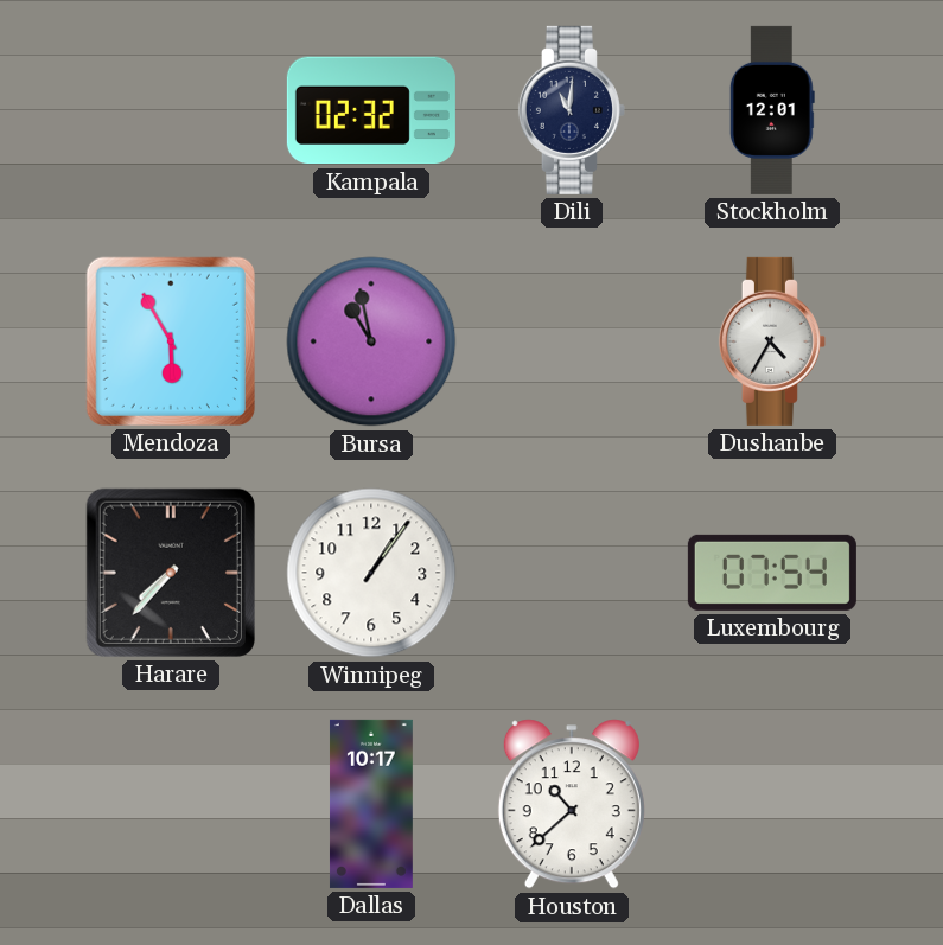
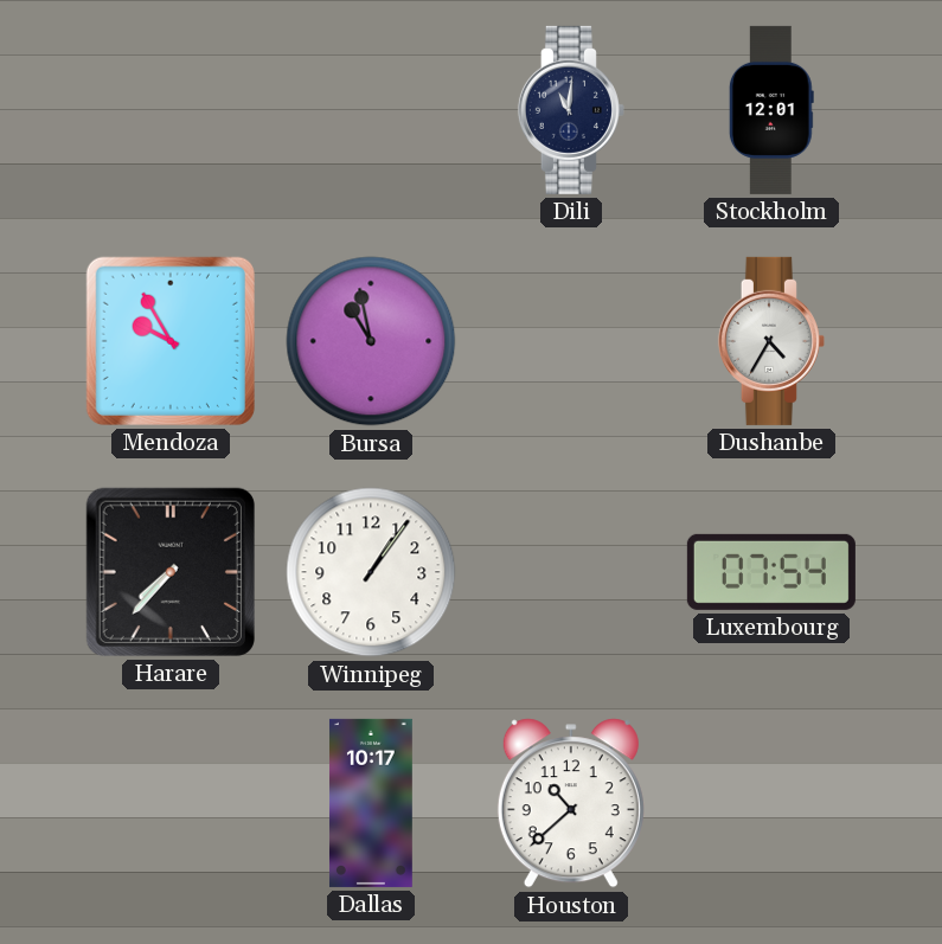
Kampala: 02:32 -> none (371, 110)
Mendoza: 5:55 -> 9:55 (171, 341)
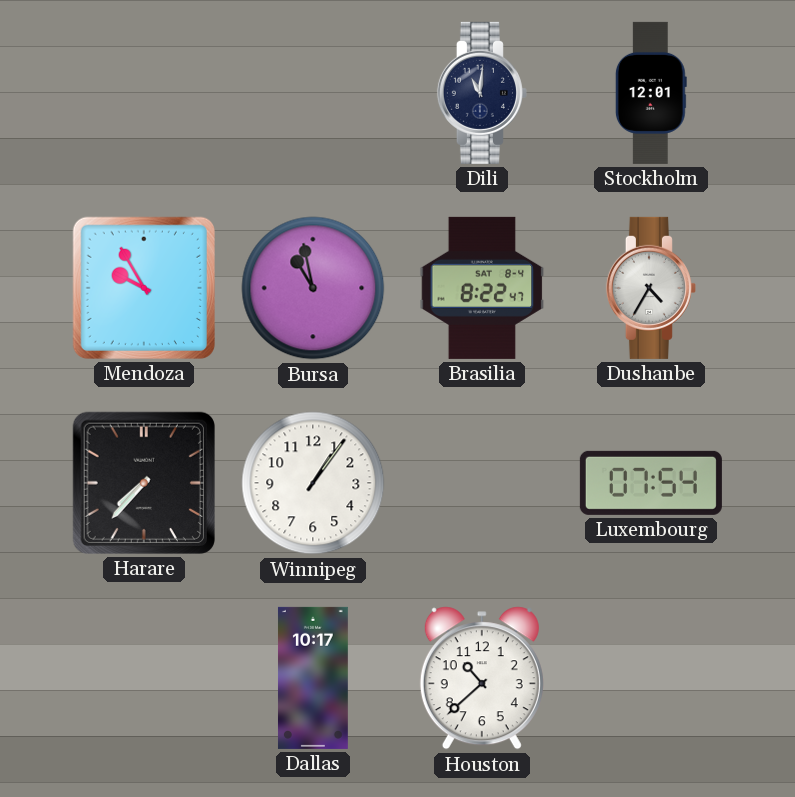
Brasilia: none -> 8:22 (482, 288)
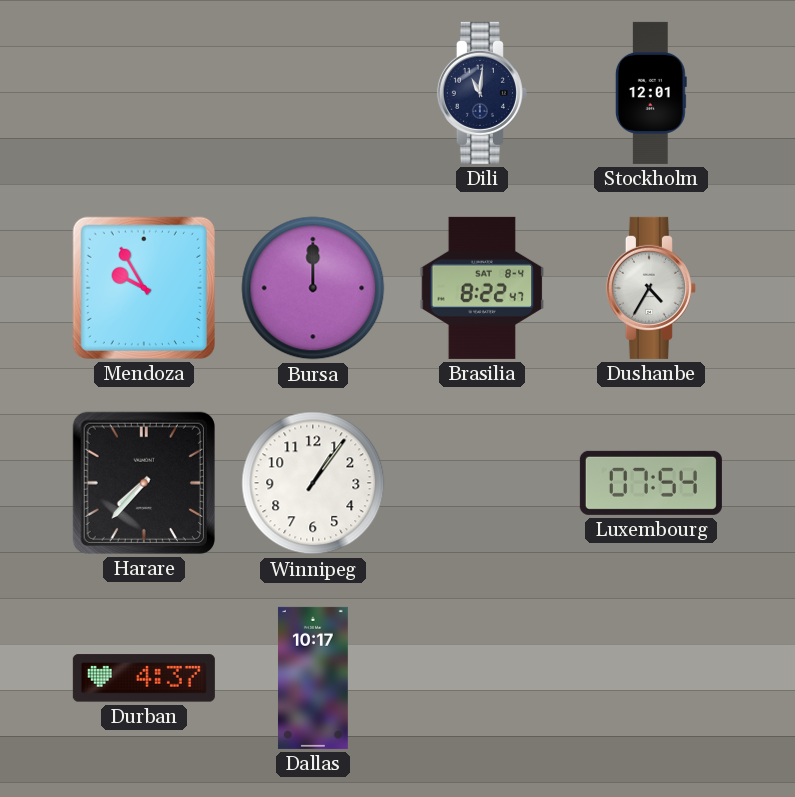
Bursa: 10:58 -> 12:00 (313, 288)
Durban: none -> 4:37 (144, 678)
Houston: 10:38 -> none (482, 678)
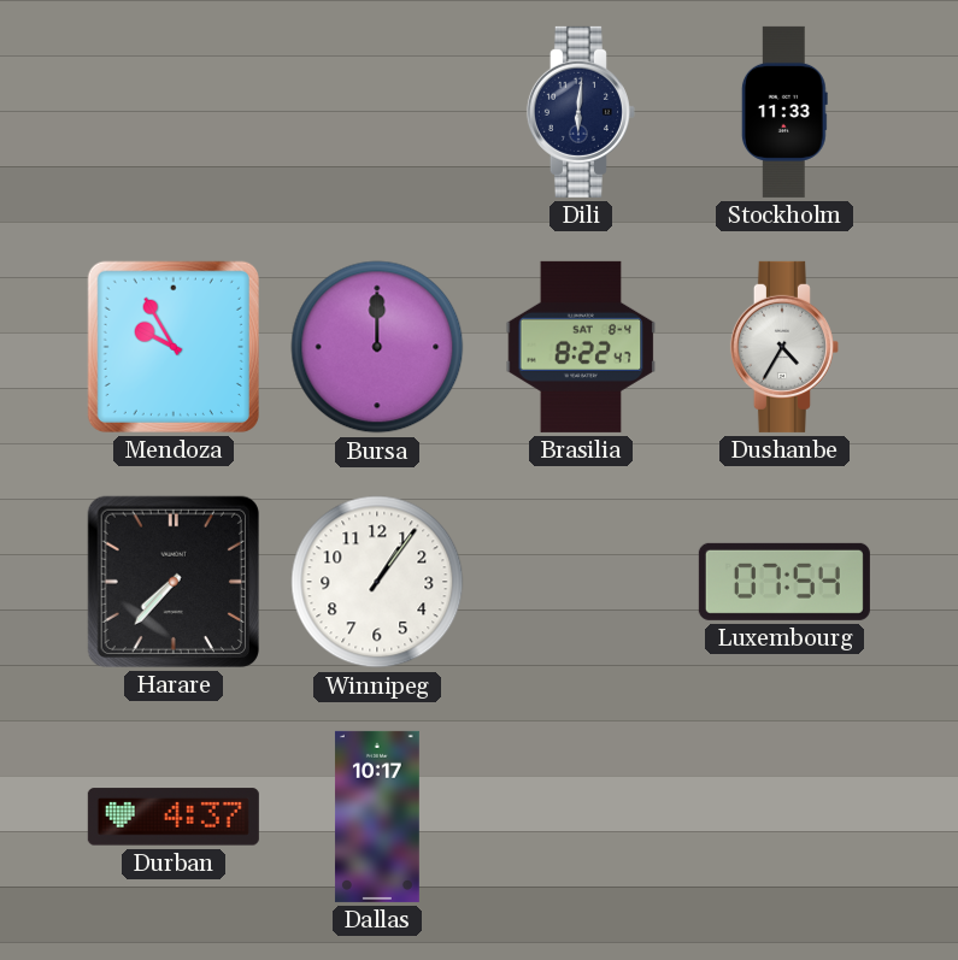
Dili: 11:01 -> 6:01 (581, 112)
Stockholm: 12:01 -> 11:33 (784, 112)
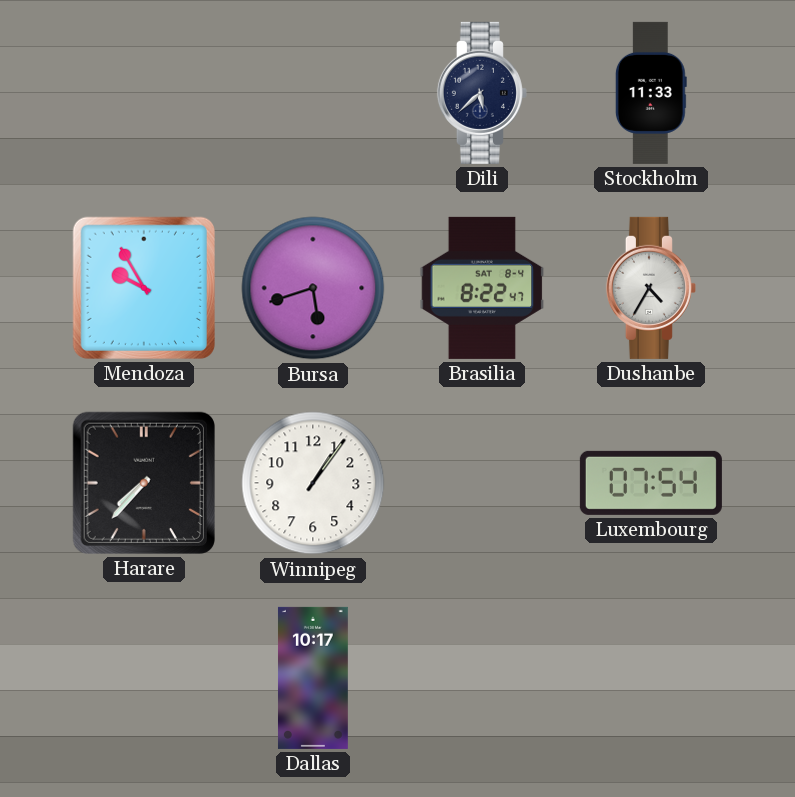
Dili: 6:01 -> 5:38 (482, 93)
Bursa: 12:00 -> 5:42 (313, 288)
Durban: 4:37 -> none (174, 817)
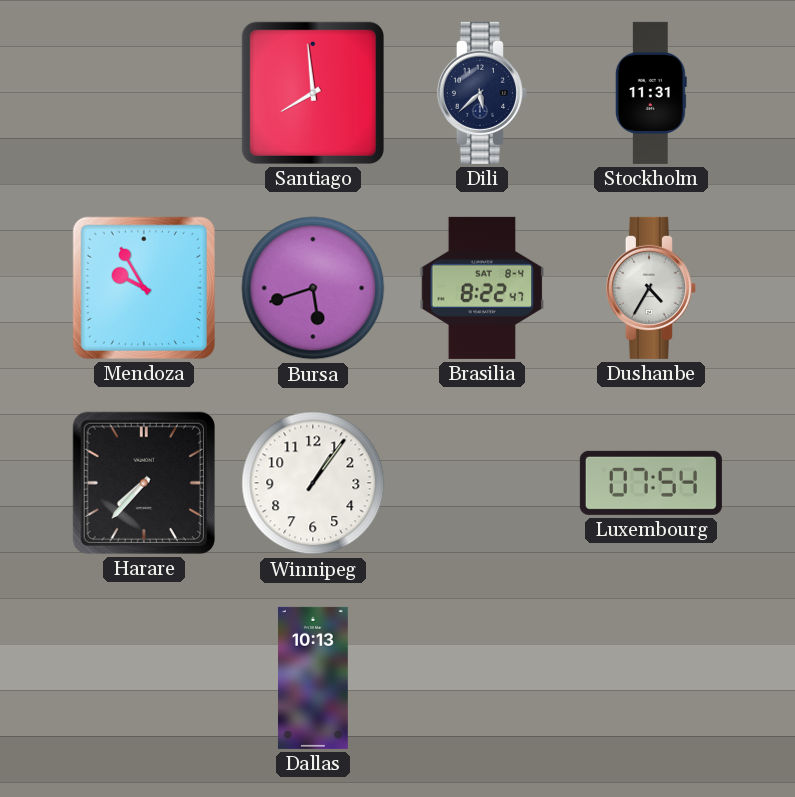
Santiago: none -> 7:59 (313, 93)
Stockholm: 11:33 -> 11:31 (651, 93)
Dallas: 10:17 -> 10:13 (313, 678)
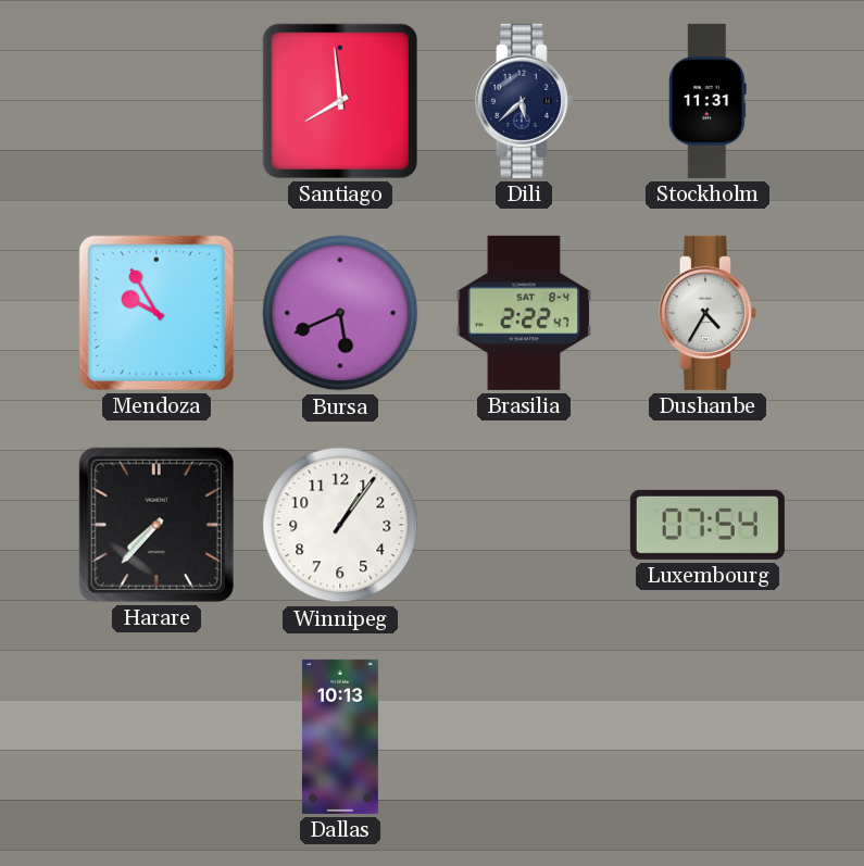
Bursa: 5:42 -> 5:41 (340, 313)
Brasilia: 8:22 -> 2:22 (524, 313)
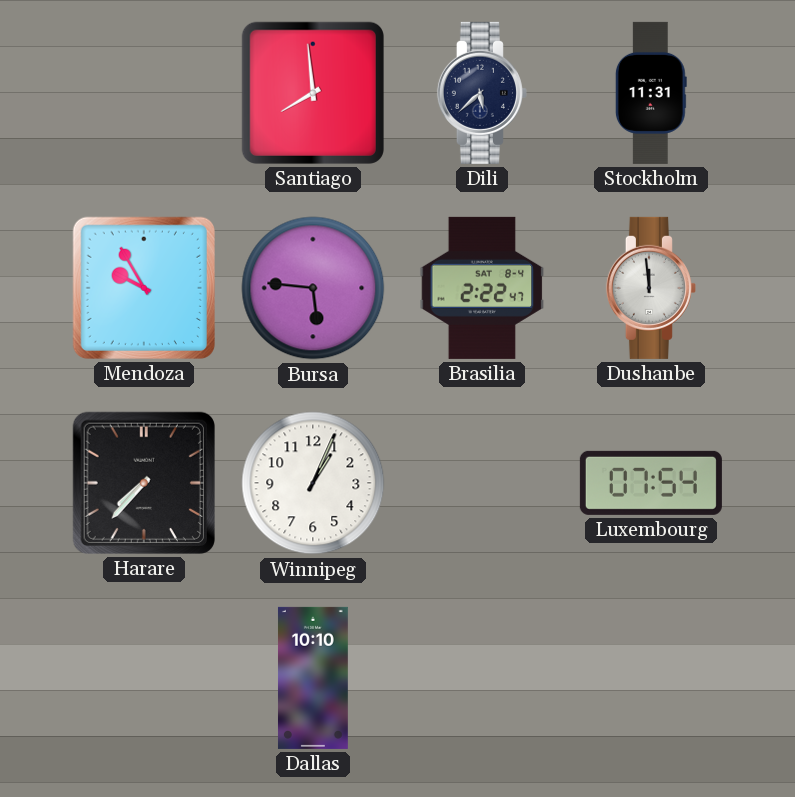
Bursa: 5:41 -> 5:46 (313, 288)
Dushanbe: 4:35 -> 11:59 (651, 288)
Winnipeg: 1:06 -> 1:04 (313, 483)
Dallas: 10:13 -> 10:10 (313, 678)
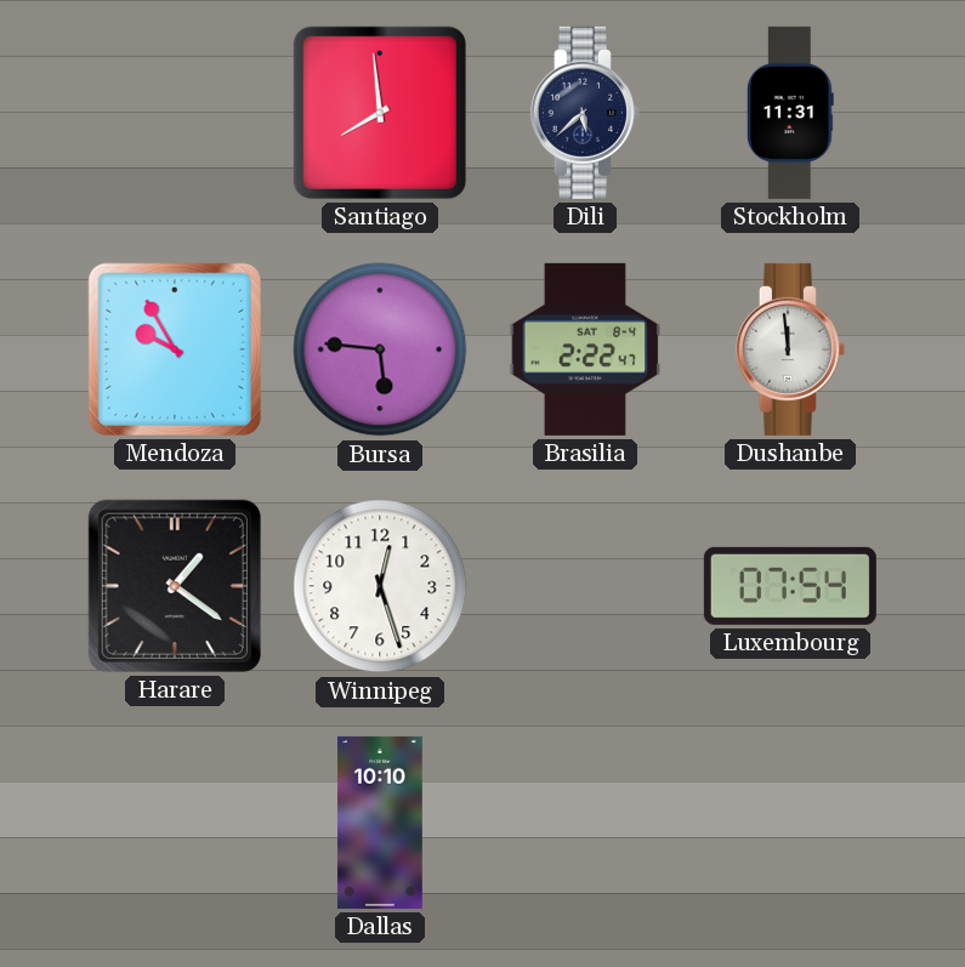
Harare: 7:37 -> 1:21 (175, 586)
Winnipeg: 1:04 -> 12:27 (380, 586)
